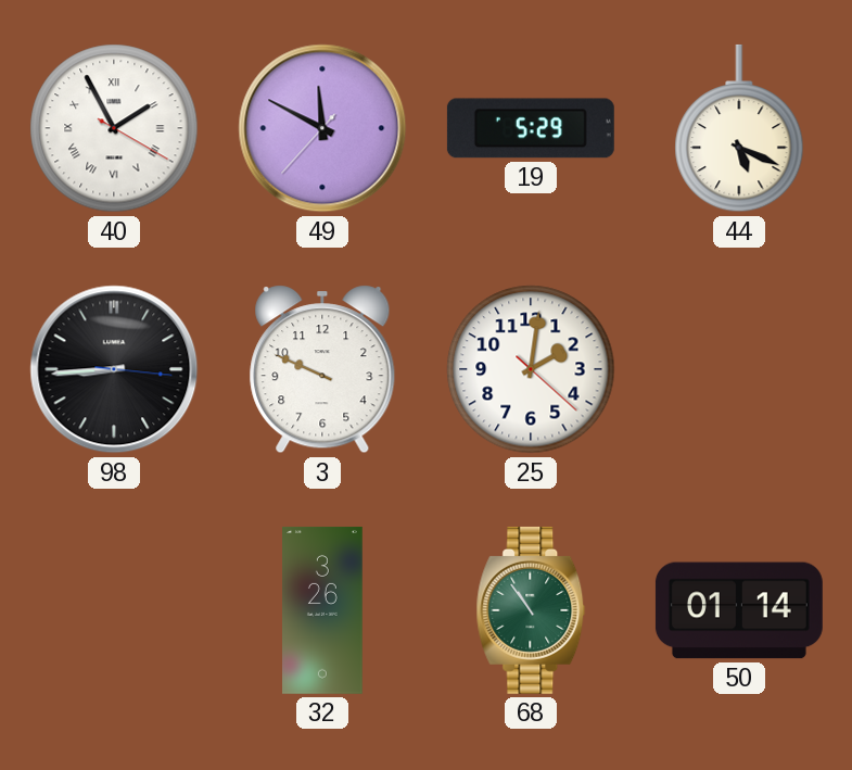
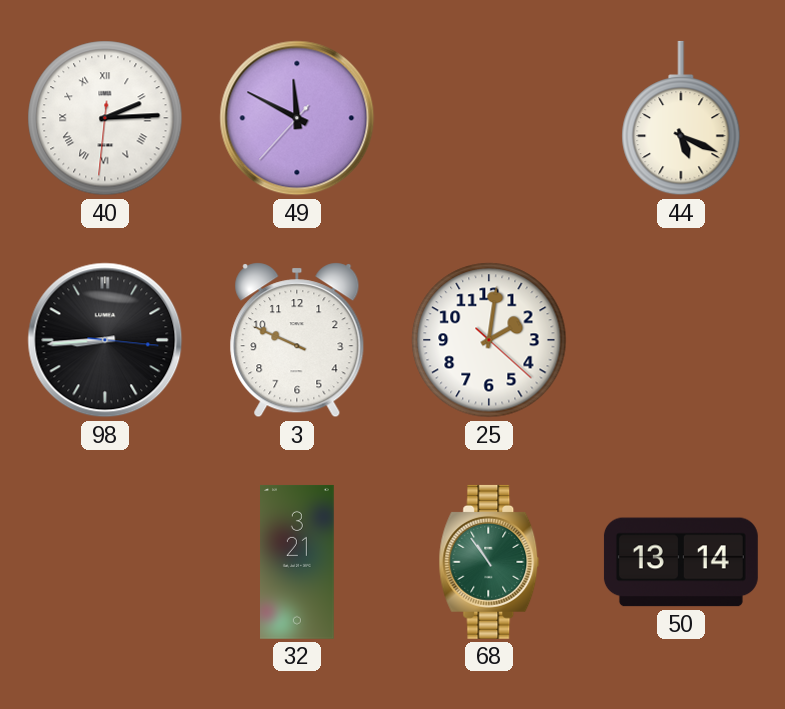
40: 1:55 -> 2:14 (105, 118)
19: 5:29 -> none (531, 128)
32: 3:26 -> 3:21 (297, 562)
50: 01:14 -> 13:14 (681, 562)
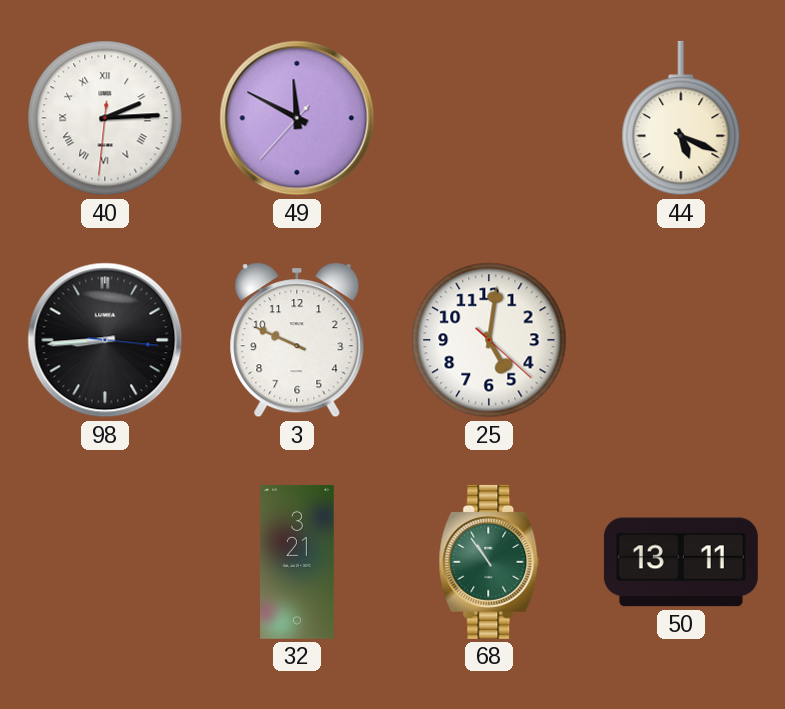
25: 2:01 -> 5:01 (489, 340)
50: 13:14 -> 13:11 (681, 562)
